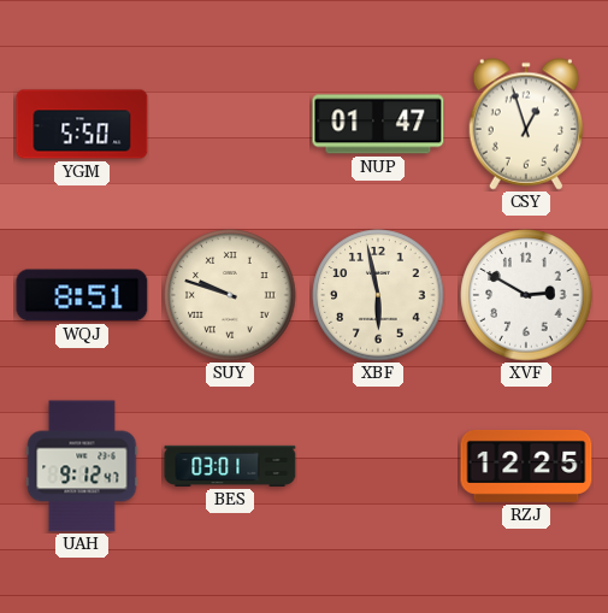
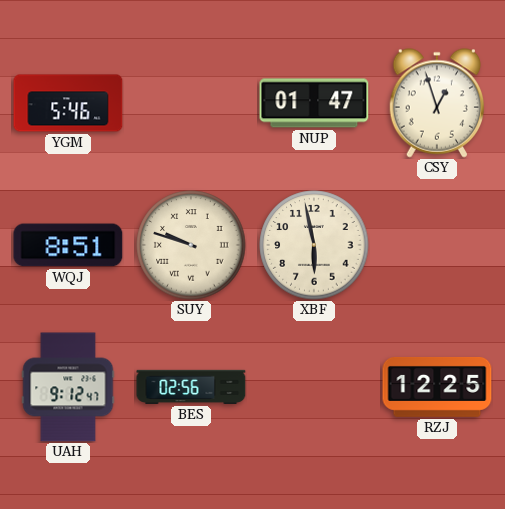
YGM: 5:50 -> 5:46 (68, 103)
XVF: 2:50 -> none (526, 295)
BES: 03:01 -> 02:56 (191, 387)
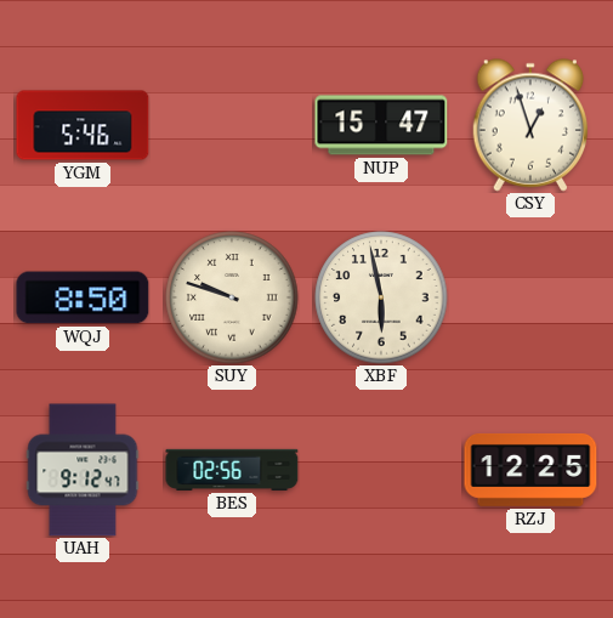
NUP: 01:47 -> 15:47 (381, 125)
WQJ: 8:51 -> 8:50 (83, 297)
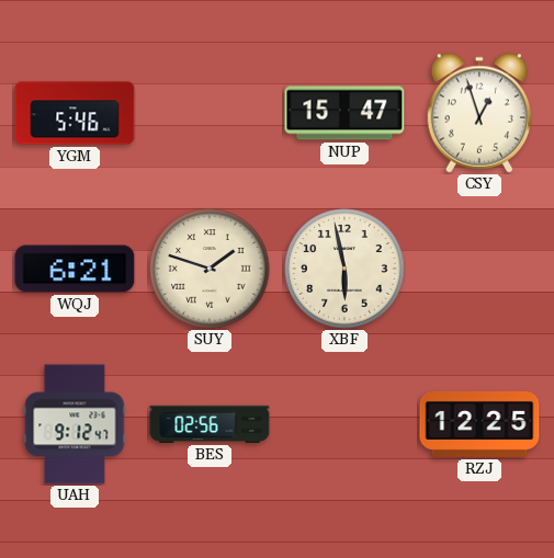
WQJ: 8:50 -> 6:21 (75, 269)
SUY: 9:48 -> 1:48 (210, 269)
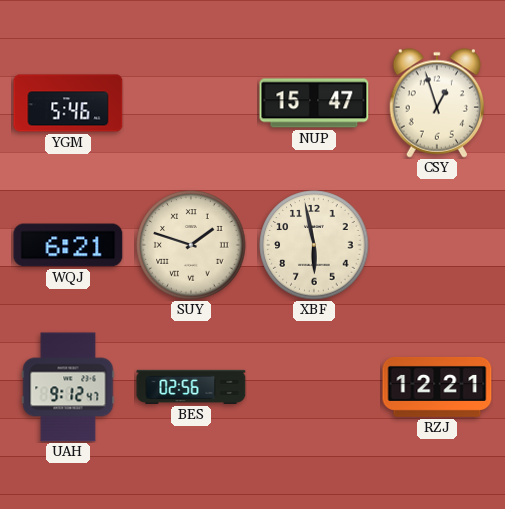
RZJ: 12:25 -> 12:21 (437, 387)
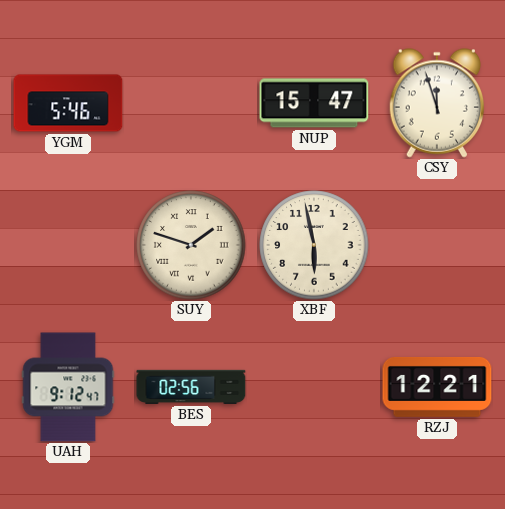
CSY: 12:57 -> 11:57 (437, 103)
WQJ: 6:21 -> none (68, 245)
